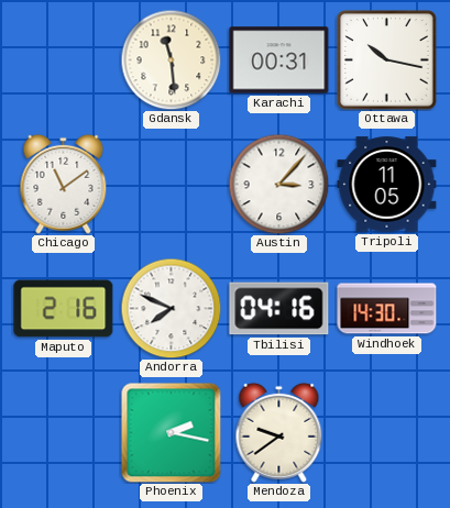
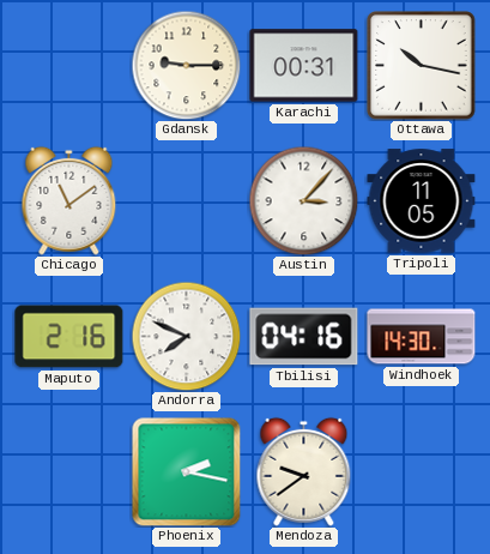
Gdansk: 11:29 -> 9:15 (186, 65)
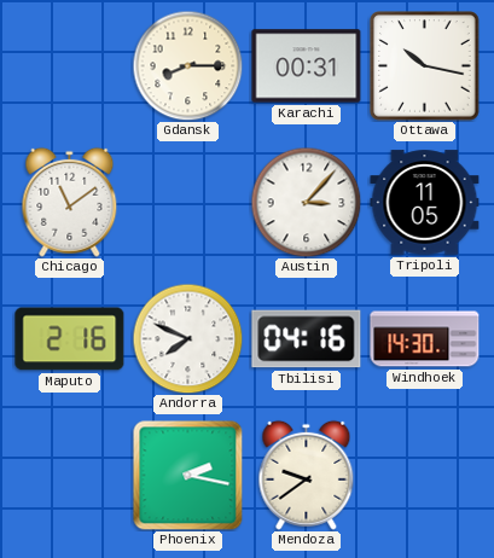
Gdansk: 9:15 -> 8:15 (187, 65)
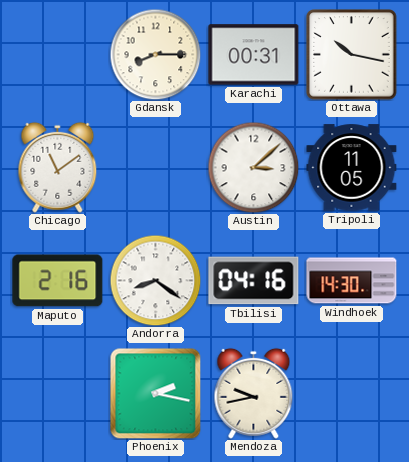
Austin: 3:07 -> 3:08 (253, 167)
Andorra: 7:49 -> 8:21 (155, 280)
Mendoza: 9:39 -> 9:43 (254, 393)
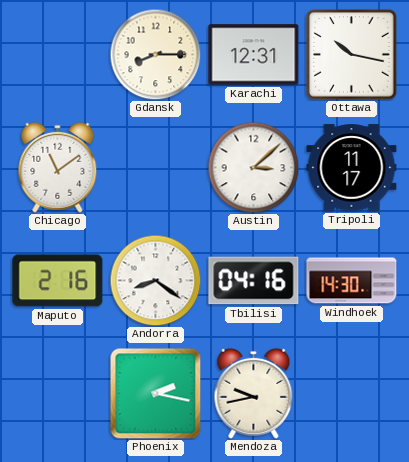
Karachi: 00:31 -> 12:31 (254, 55)
Tripoli: 11:05 -> 11:17 (352, 168)
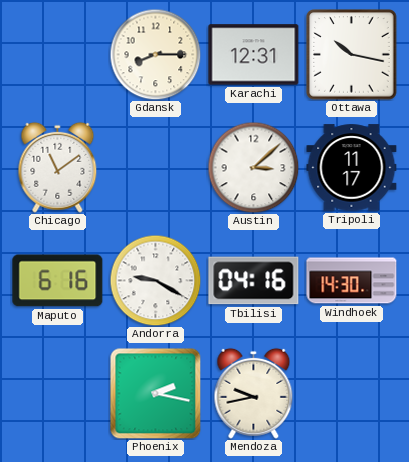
Maputo: 2:16 -> 6:16 (58, 281)
Andorra: 8:21 -> 9:20 (155, 280)
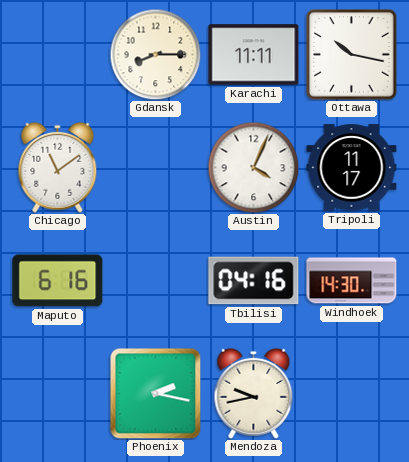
Karachi: 12:31 -> 11:11 (254, 55)
Austin: 3:08 -> 4:04 (253, 167)
Andorra: 9:20 -> none (155, 280)
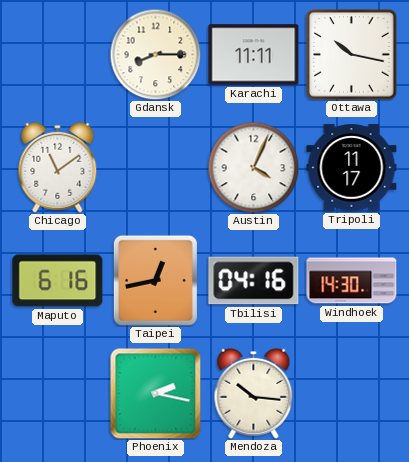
Taipei: none -> 12:43 (155, 280)
Mendoza: 9:43 -> 10:16 (254, 393)
